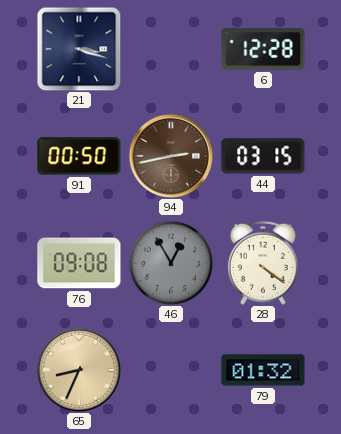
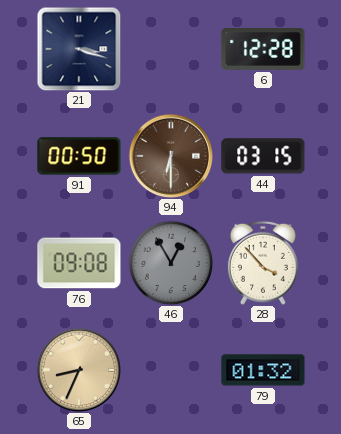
94: 2:43 -> 6:30 (170, 155)
28: 4:21 -> 3:53 (263, 263)
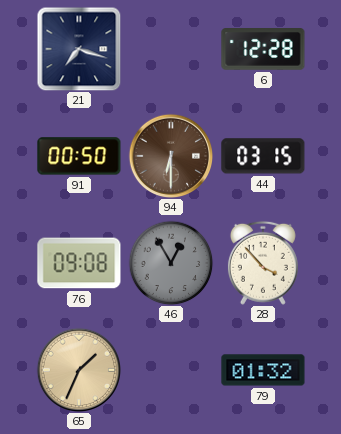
21: 3:18 -> 7:18 (79, 49)
65: 8:34 -> 1:34 (78, 369)
